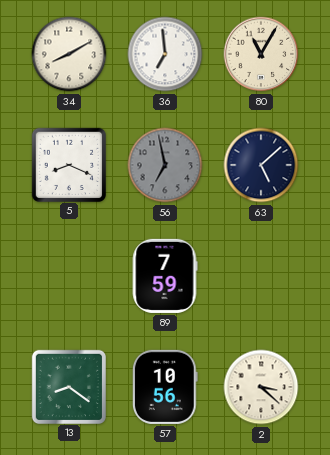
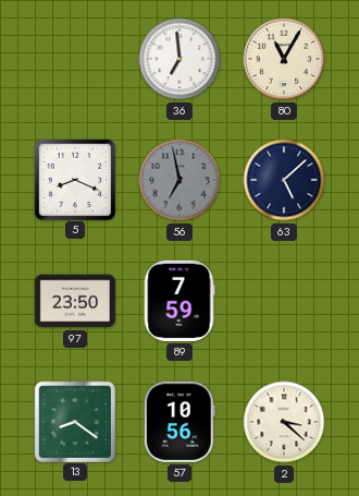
34: 8:10 -> none (69, 54)
97: none -> 23:50 (75, 301)
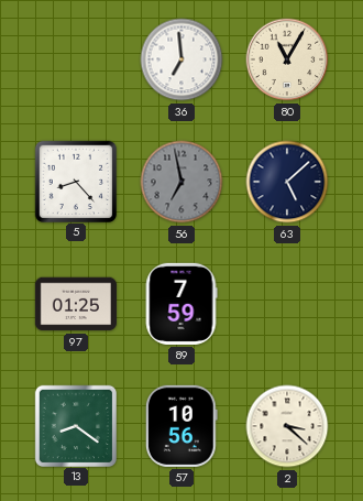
5: 8:19 -> 8:23 (75, 181)
97: 23:50 -> 01:25 (76, 304)
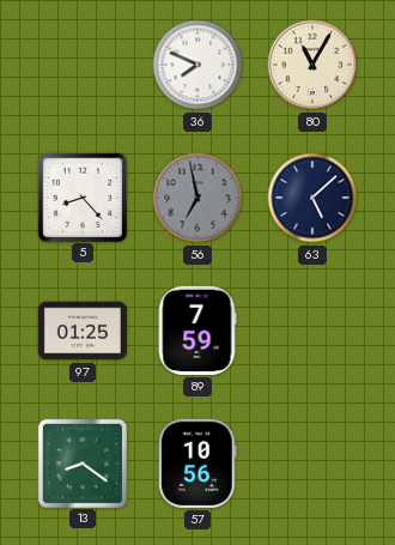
36: 6:59 -> 7:49 (197, 65)
2: 3:22 -> none (287, 426)
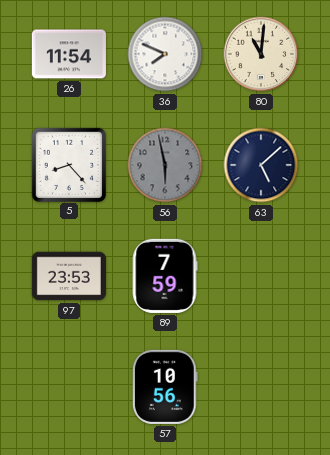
26: none -> 11:54 (69, 54)
80: 11:05 -> 11:01 (261, 54)
56: 6:58 -> 5:58 (165, 165)
97: 01:25 -> 23:53 (69, 276)
13: 8:21 -> none (81, 462)
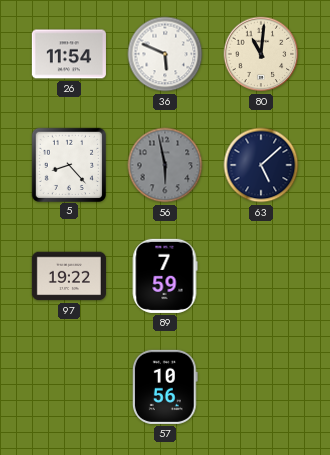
36: 7:49 -> 5:49 (165, 54)
97: 23:53 -> 19:22 (69, 276)
